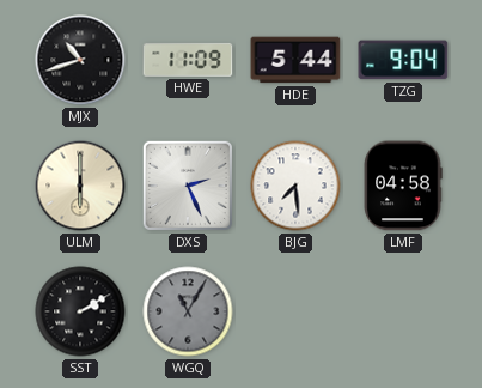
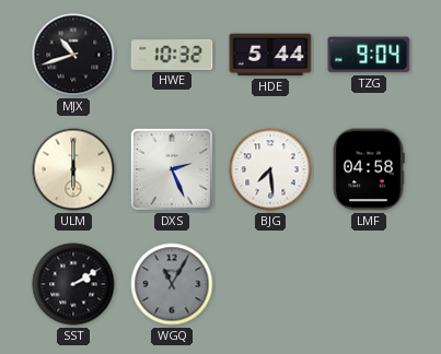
HWE: 11:09 -> 10:32 (172, 55)
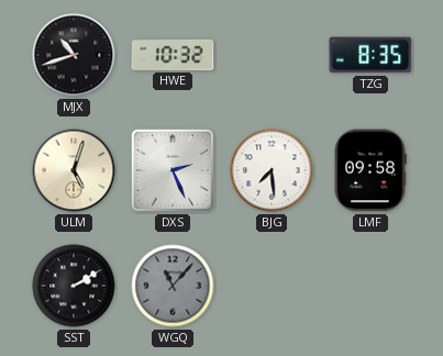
HDE: 5:44 -> none (270, 55)
TZG: 9:04 -> 8:35 (370, 55)
ULM: 6:00 -> 5:03 (74, 170)
LMF: 04:58 -> 09:58 (370, 170)
WGQ: 11:05 -> 11:07 (173, 286)
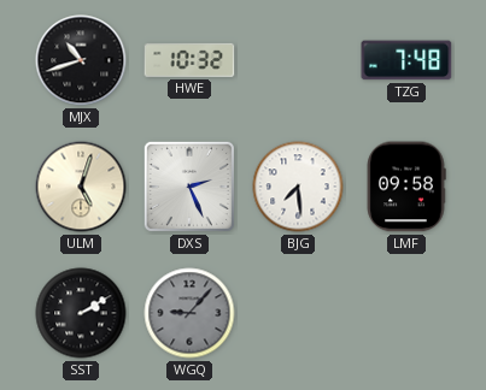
TZG: 8:35 -> 7:48 (406, 60)
WGQ: 11:07 -> 9:07 (189, 313)
